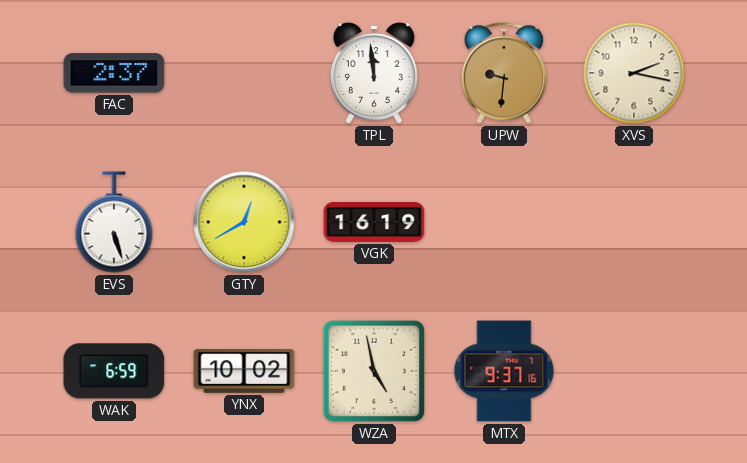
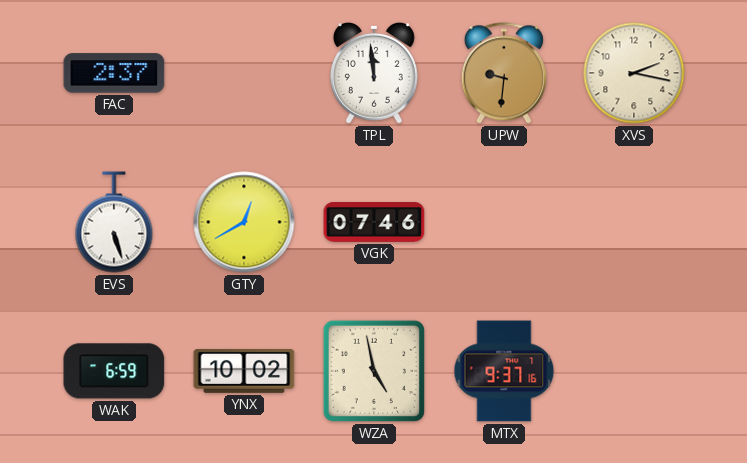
VGK: 16:19 -> 07:46 (374, 222)
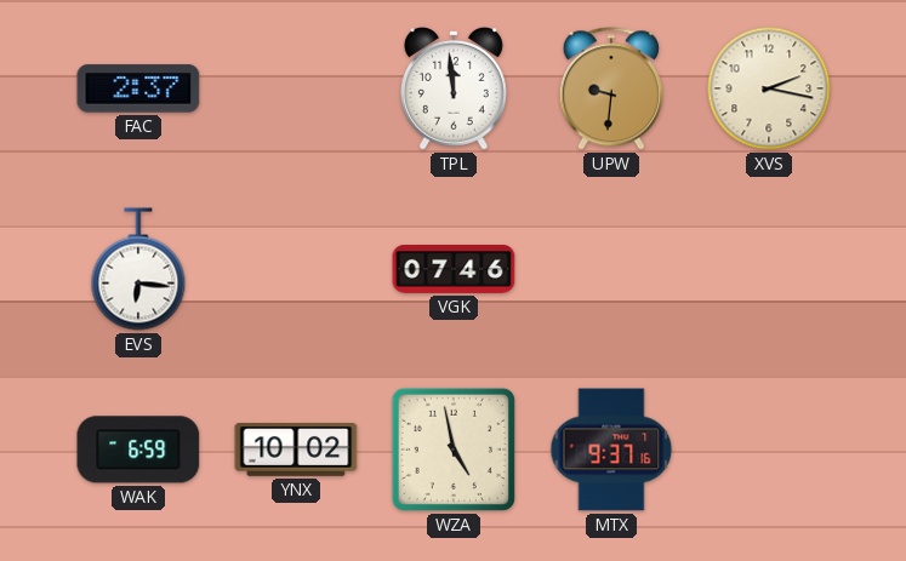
EVS: 5:27 -> 6:16 (138, 269)
GTY: 12:40 -> none (244, 222)
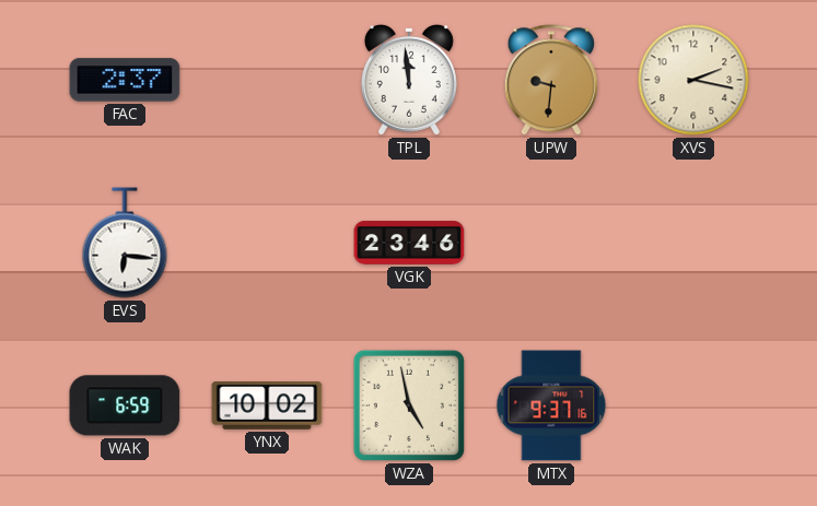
VGK: 07:46 -> 23:46 (409, 243)
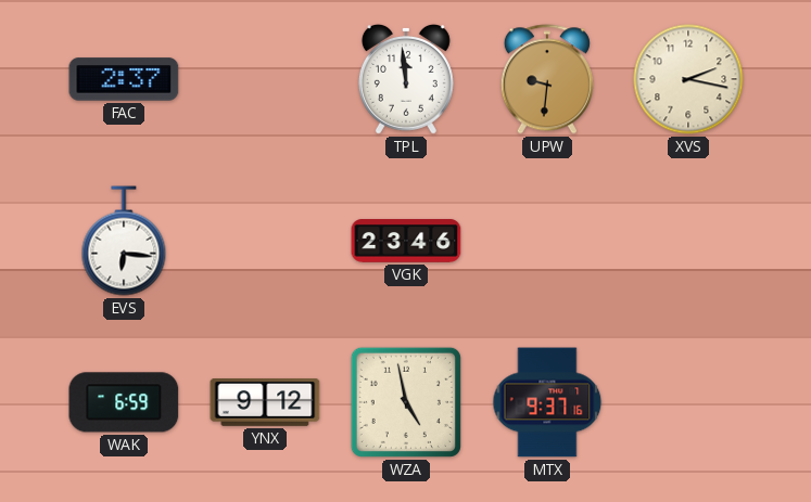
YNX: 10:02 -> 9:12 (265, 403)
